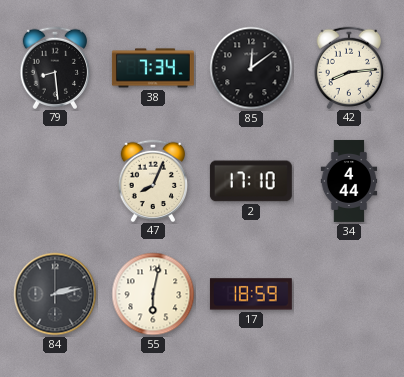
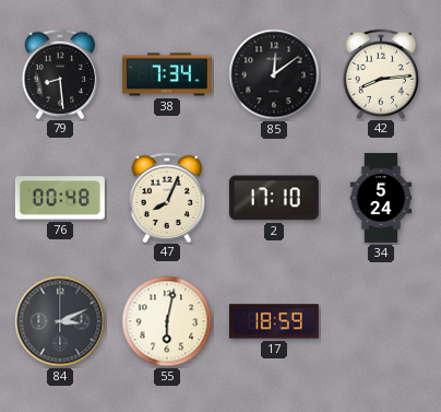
76: none -> 00:48 (60, 198)
34: 4:44 -> 5:24 (381, 198)
84: 2:13 -> 3:11 (60, 321)
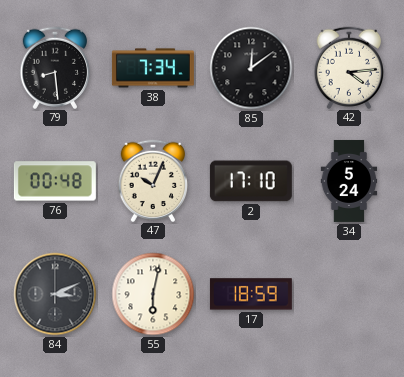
42: 8:14 -> 4:14 (348, 67)
47: 8:04 -> 10:04 (152, 180)
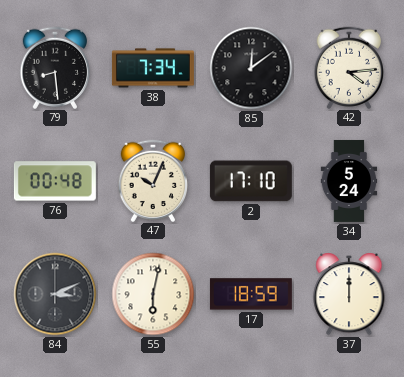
37: none -> 12:00 (349, 294)
